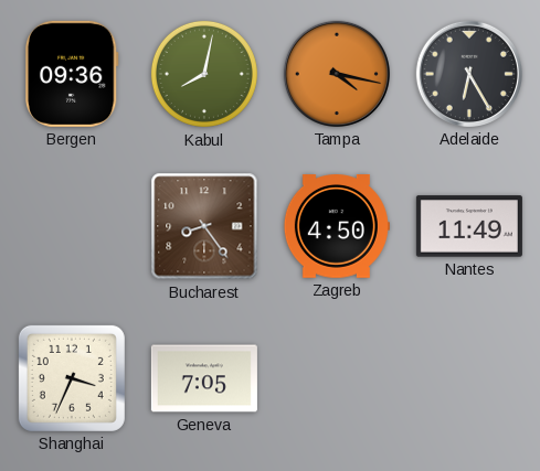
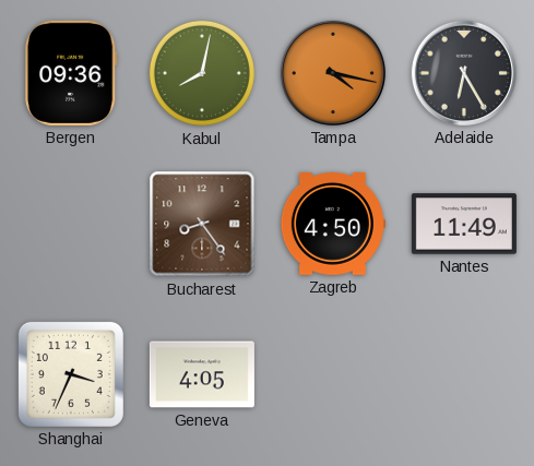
Geneva: 7:05 -> 4:05 (202, 374)
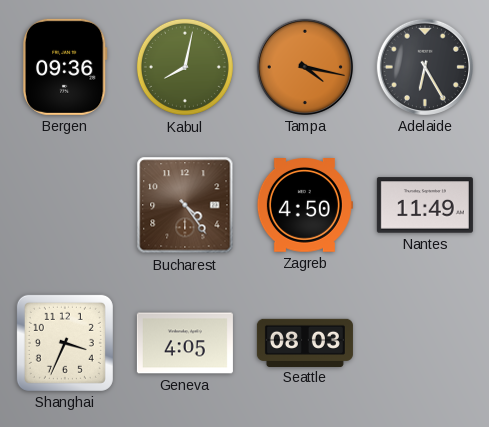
Bucharest: 8:24 -> 4:24 (185, 205)
Seattle: none -> 08:03 (305, 342)
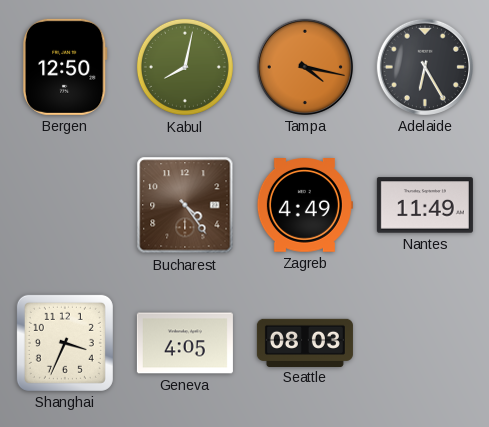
Bergen: 09:36 -> 12:50 (65, 67)
Zagreb: 4:50 -> 4:49 (305, 206)
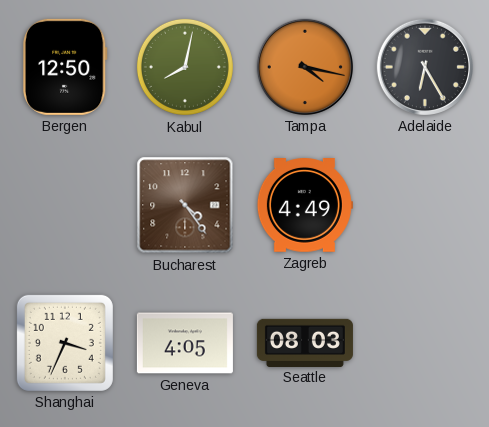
Nantes: 11:49 -> none (425, 205)
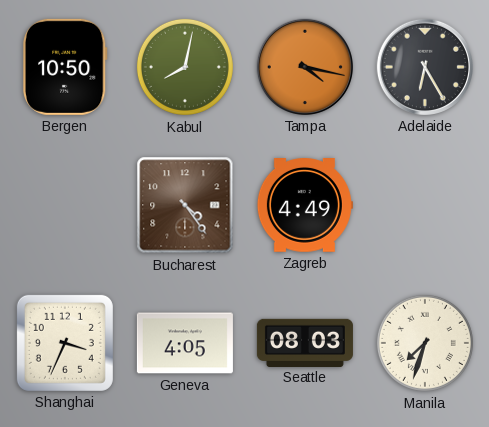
Bergen: 12:50 -> 10:50 (65, 67)
Manila: none -> 7:33 (425, 343)
